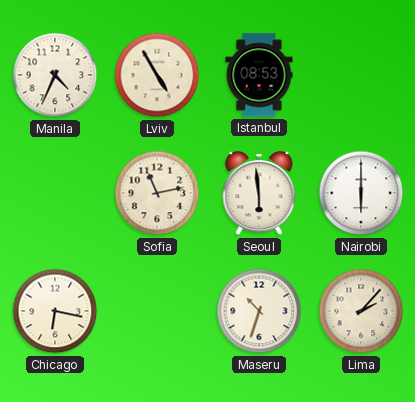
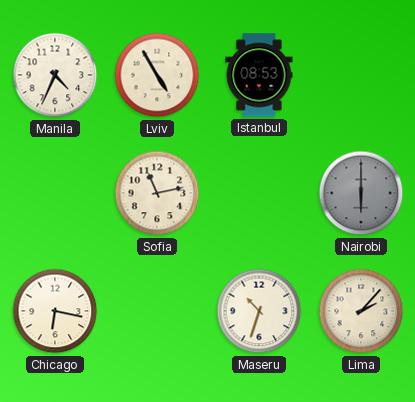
Seoul: 5:59 -> none (259, 194)
Nairobi dial: white -> grey (361, 193)
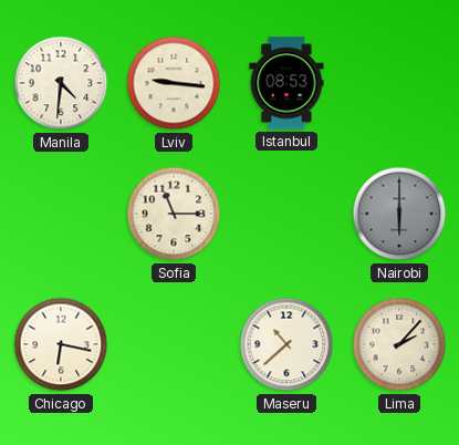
Manila: 4:34 -> 4:31 (61, 83)
Lviv: 4:55 -> 9:16 (174, 83)
Sofia: 11:13 -> 11:15 (174, 214)
Maseru: 10:33 -> 10:38 (286, 344)
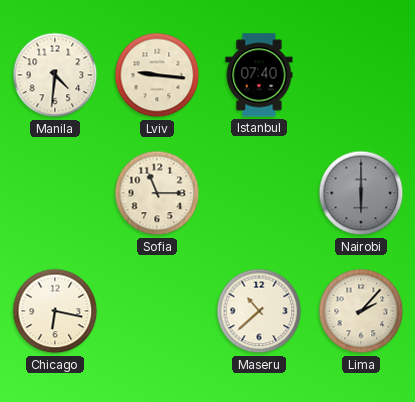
Istanbul: 08:53 -> 07:40 (259, 75)
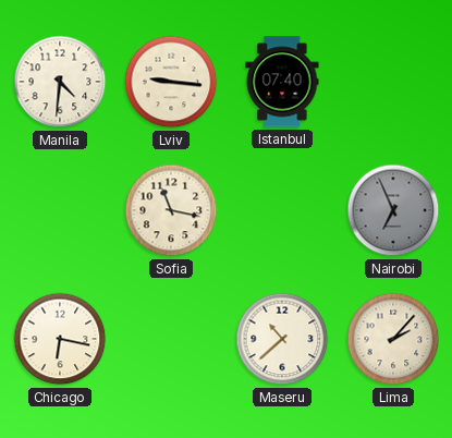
Sofia: 11:15 -> 11:17 (171, 210)
Nairobi: 6:00 -> 6:56 (393, 210)
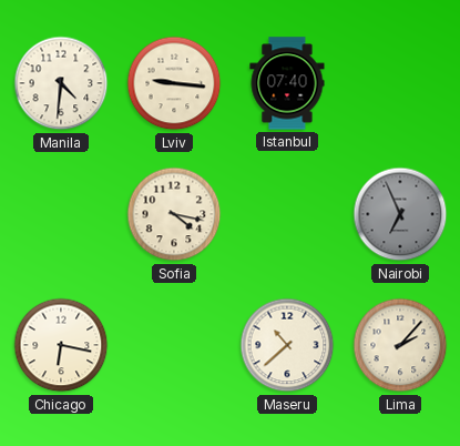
Sofia: 11:17 -> 4:17 (174, 214)
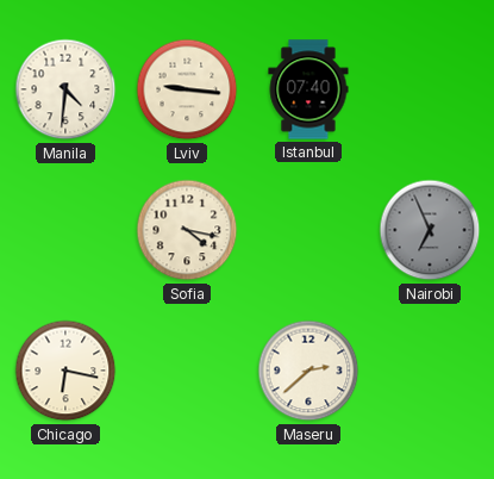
Maseru: 10:38 -> 2:38 (308, 371)
Lima: 2:07 -> none (400, 345)
